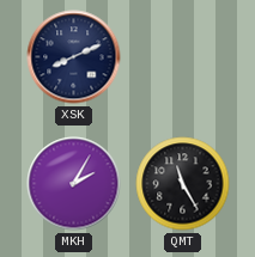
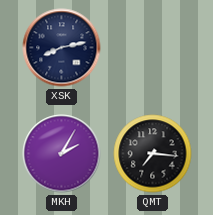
XSK: 8:11 -> 8:13 (62, 48)
QMT: 11:25 -> 7:16 (153, 154)
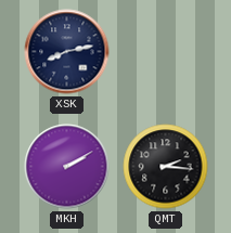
MKH: 2:05 -> 2:10 (67, 167)
QMT: 7:16 -> 2:16 (166, 167)
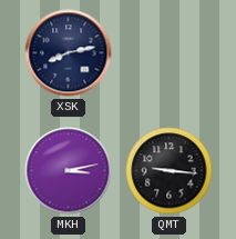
MKH: 2:10 -> 3:13 (69, 171)
QMT: 2:16 -> 9:16 (170, 171)
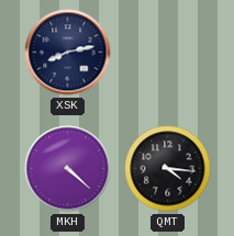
MKH: 3:13 -> 4:22 (68, 169)
QMT: 9:16 -> 4:16 (168, 169)
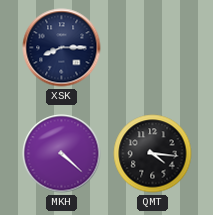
XSK: 8:13 -> 8:15 (62, 48)
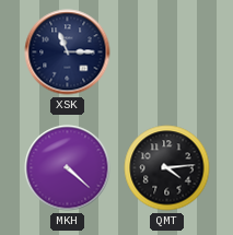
XSK: 8:15 -> 11:15 (68, 52)
QMT: 4:16 -> 4:14 (167, 168)
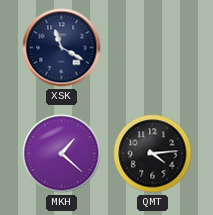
XSK: 11:15 -> 11:20 (62, 48)
MKH: 4:22 -> 1:22 (62, 154)
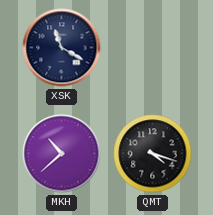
MKH: 1:22 -> 10:38 (62, 154)
QMT: 4:14 -> 4:18 (153, 154)
